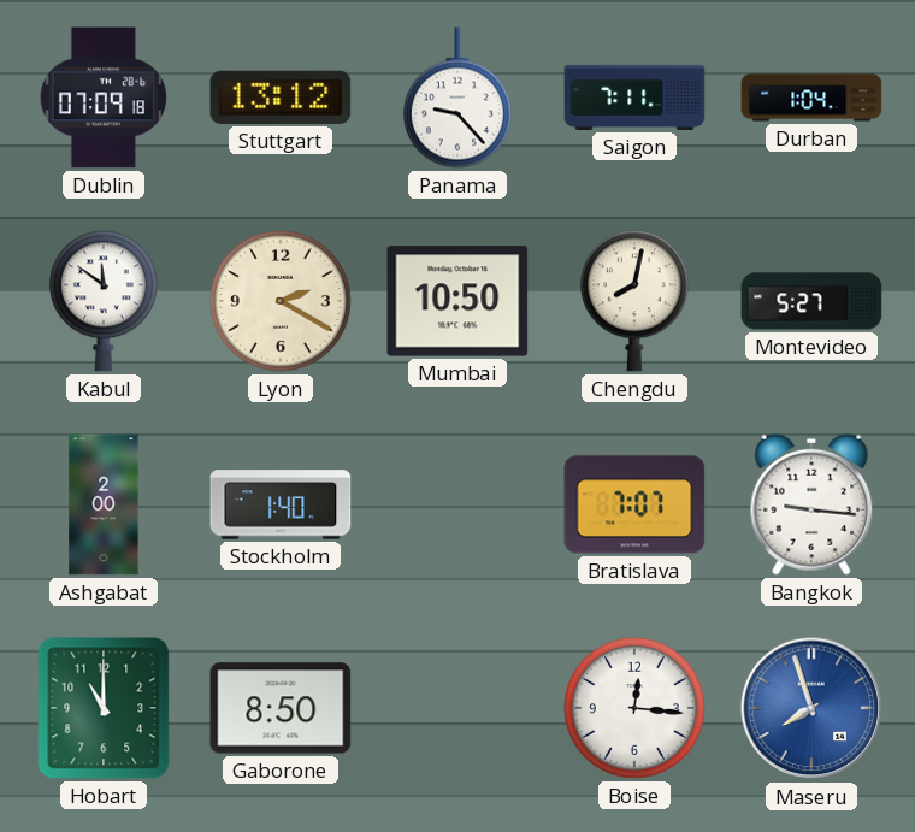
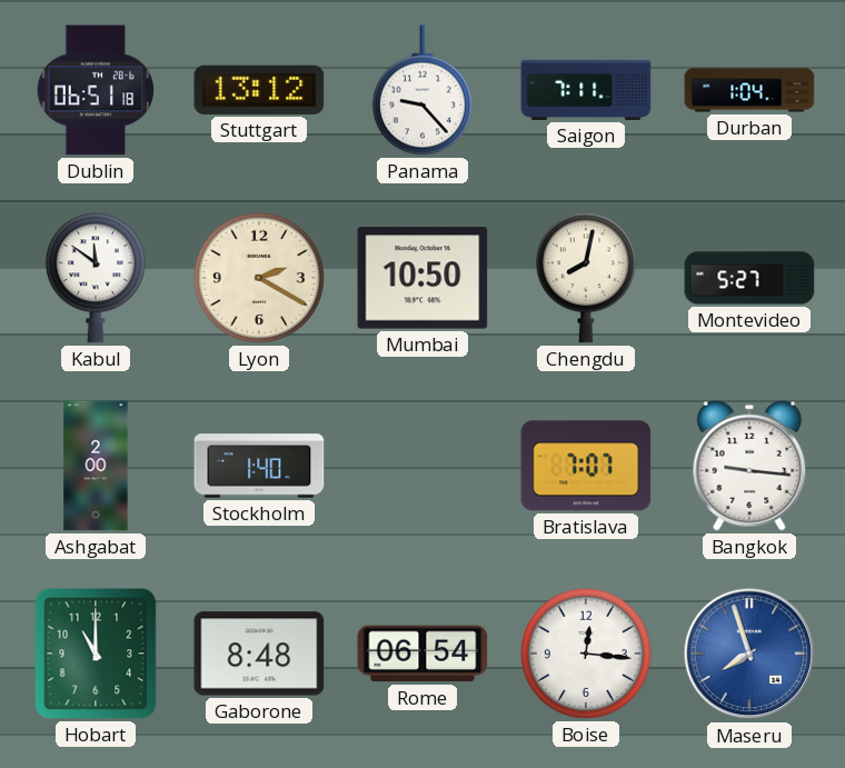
Dublin: 07:09 -> 06:51 (96, 90)
Gaborone: 8:50 -> 8:48 (259, 654)
Rome: none -> 06:54 (422, 654)
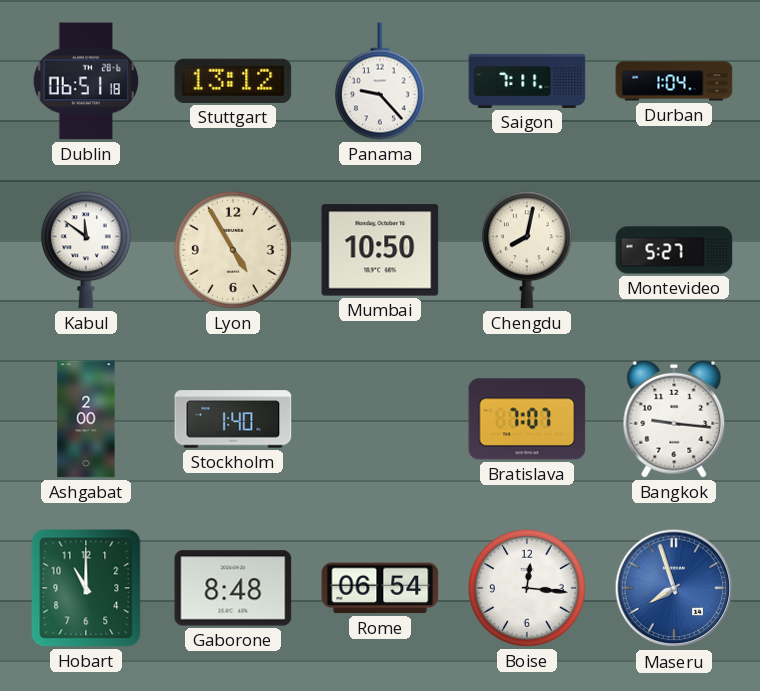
Lyon: 2:20 -> 4:55 (233, 250)
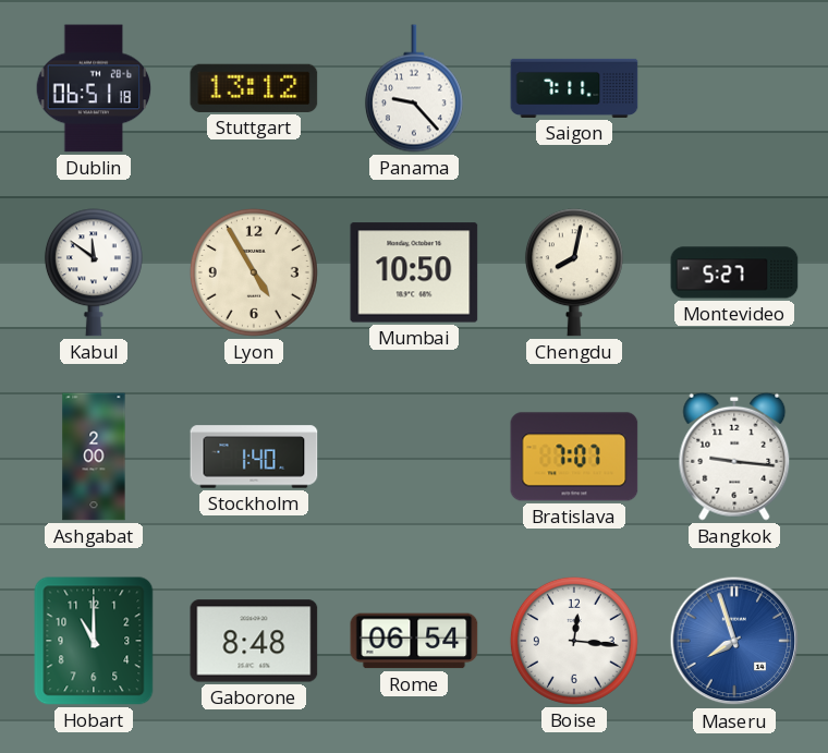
Durban: 1:04 -> none (674, 81)
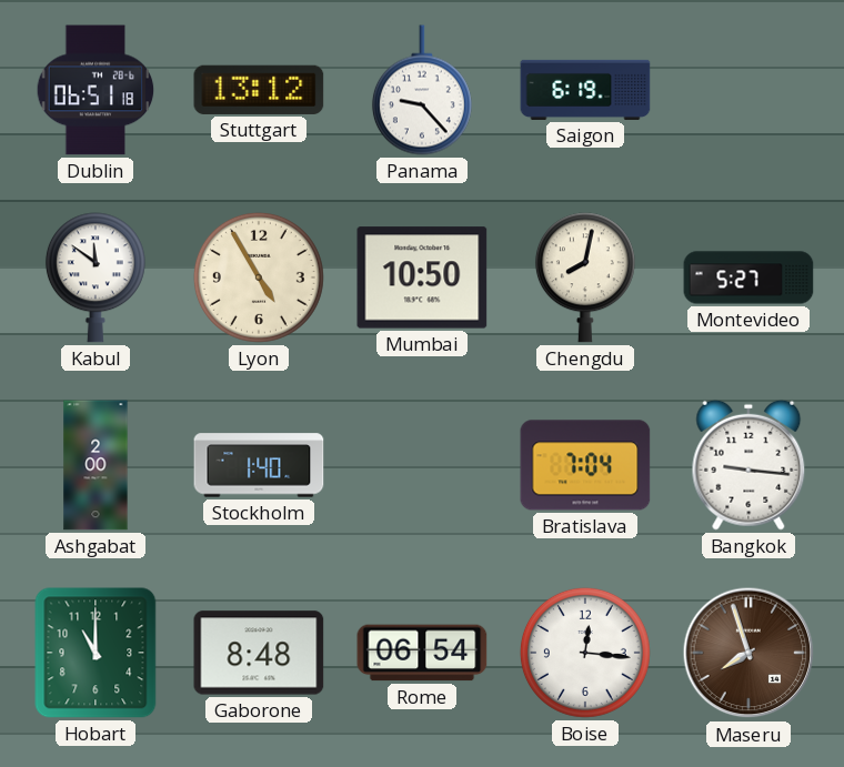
Saigon: 7:11 -> 6:19 (585, 90)
Bratislava: 7:07 -> 7:04 (585, 465)
Maseru dial: blue -> brown (748, 653)
